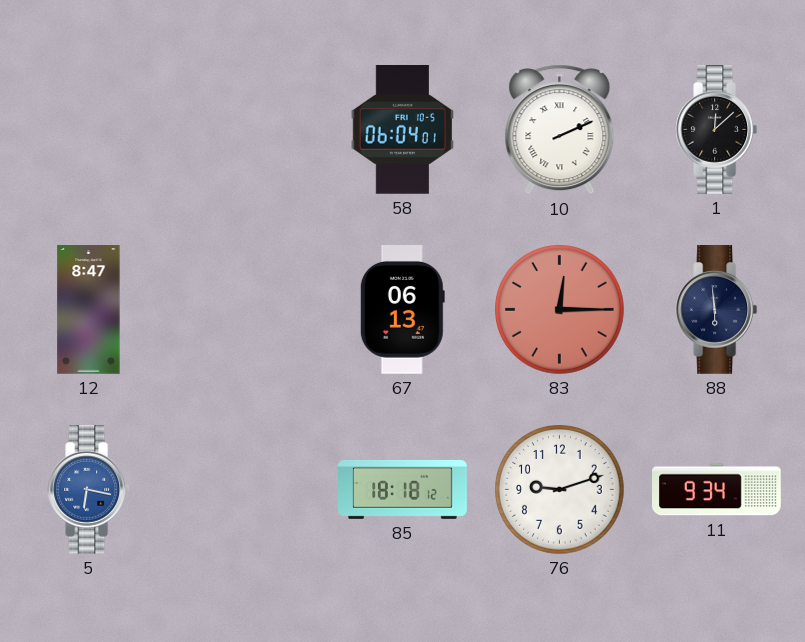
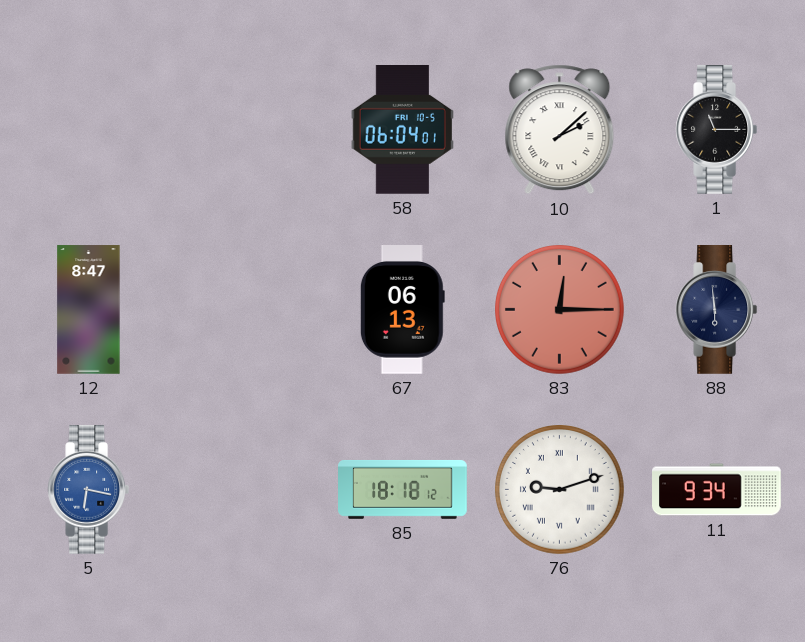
10: 2:11 -> 2:08 (560, 130)
1: 12:08 -> 11:15 (717, 130)
76 numerals: Arabic -> Roman (560, 490)
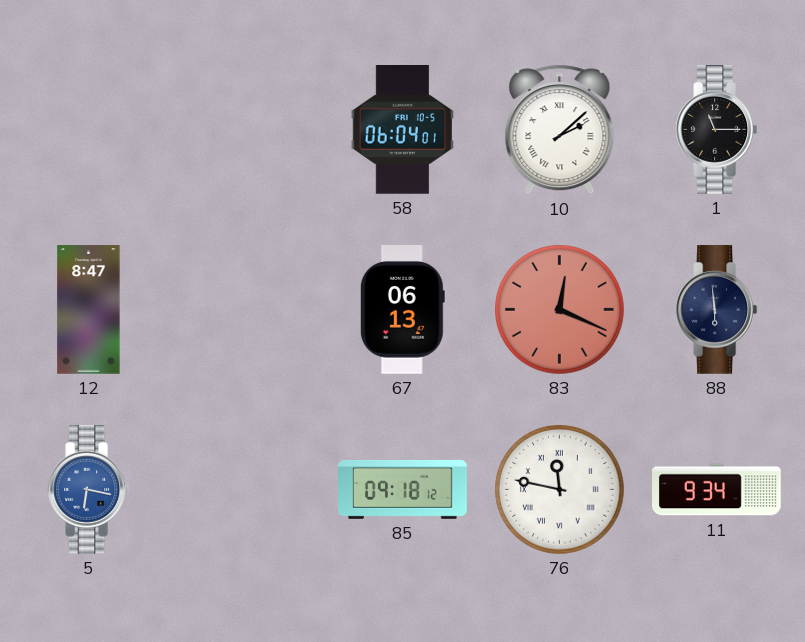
83: 12:15 -> 12:19 (560, 310)
85: 18:18 -> 09:18 (403, 490)
76: 9:12 -> 11:47 (560, 490)
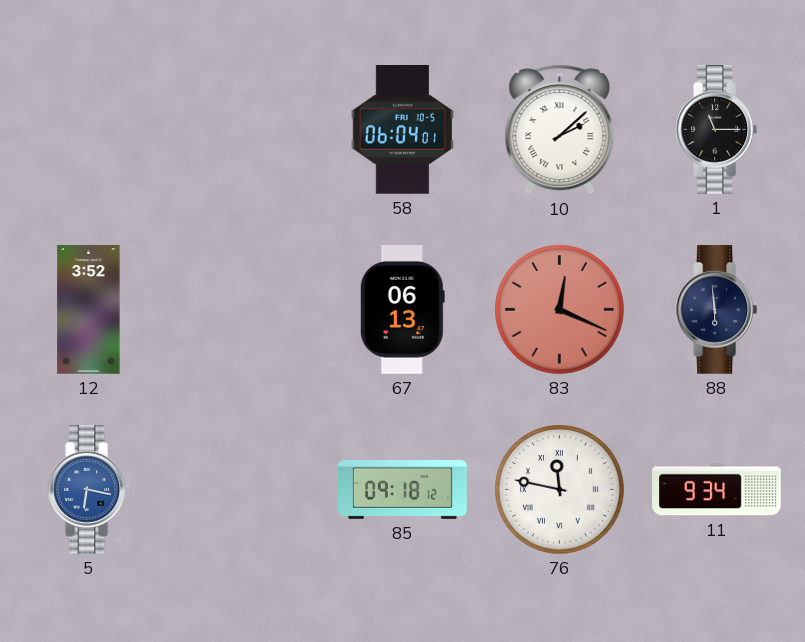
12: 8:47 -> 3:52 (89, 310)
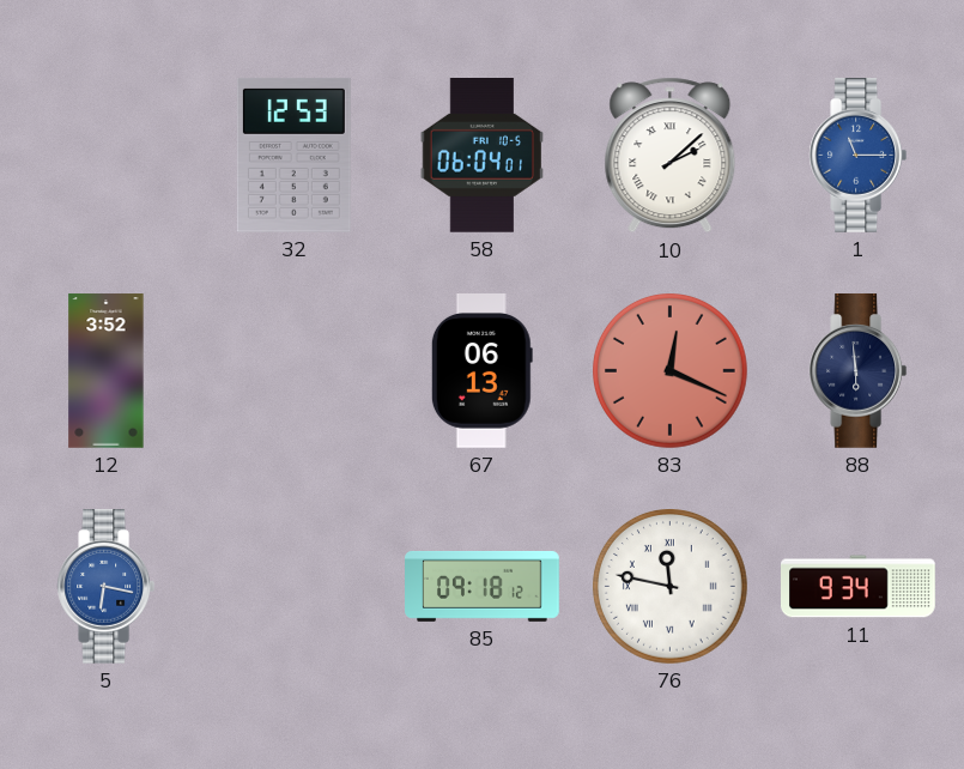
32: none -> 12:53 (293, 155)
1 dial: black -> blue (859, 156)
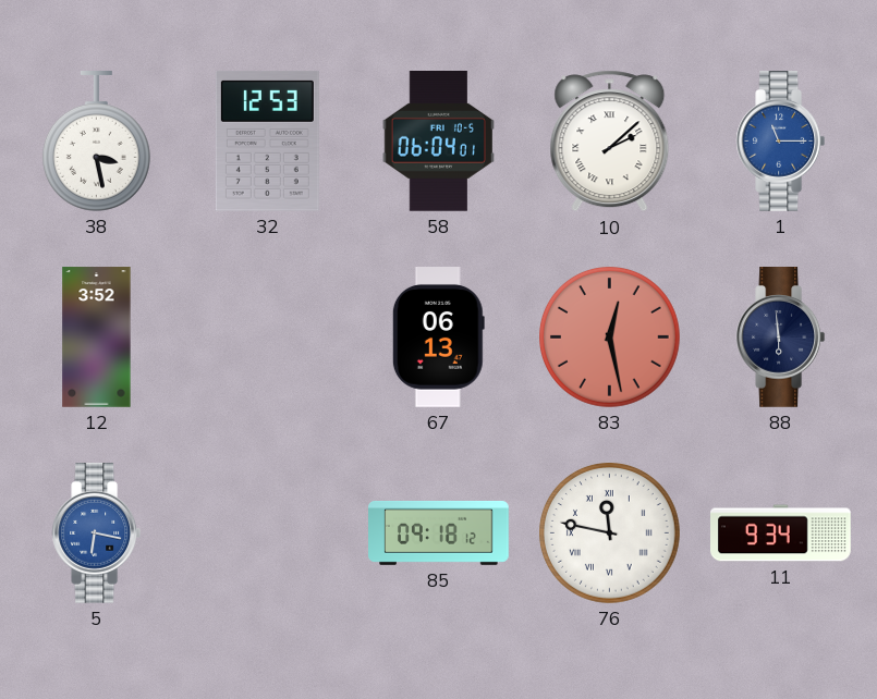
38: none -> 3:28 (96, 142)
83: 12:19 -> 12:28 (610, 338)
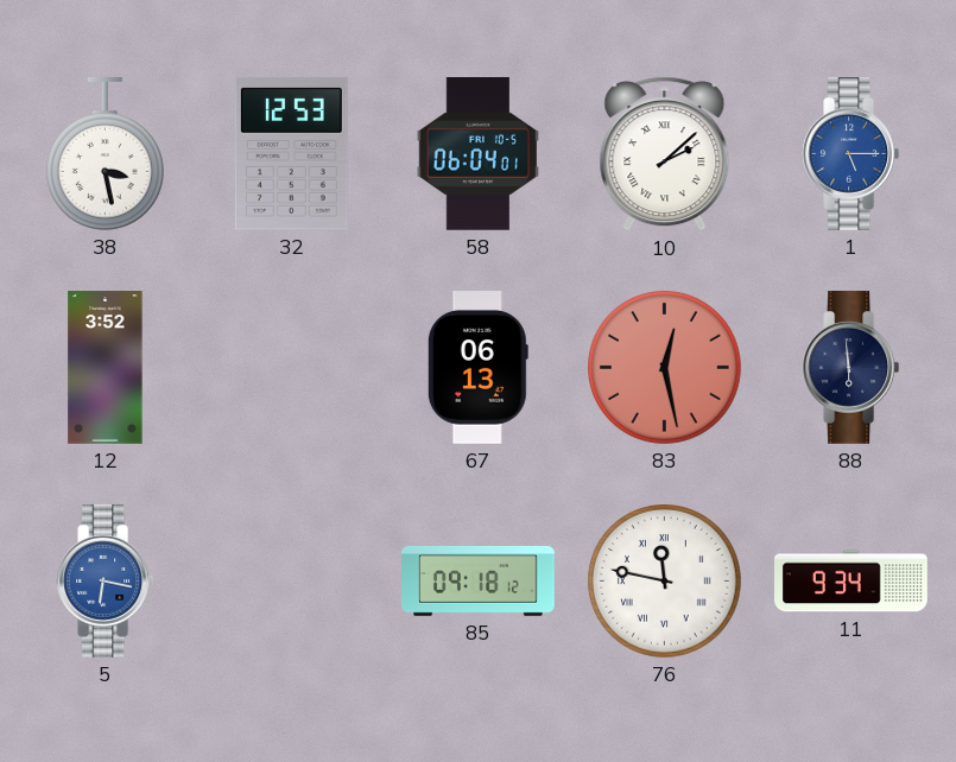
1: 11:15 -> 5:15 (851, 154)
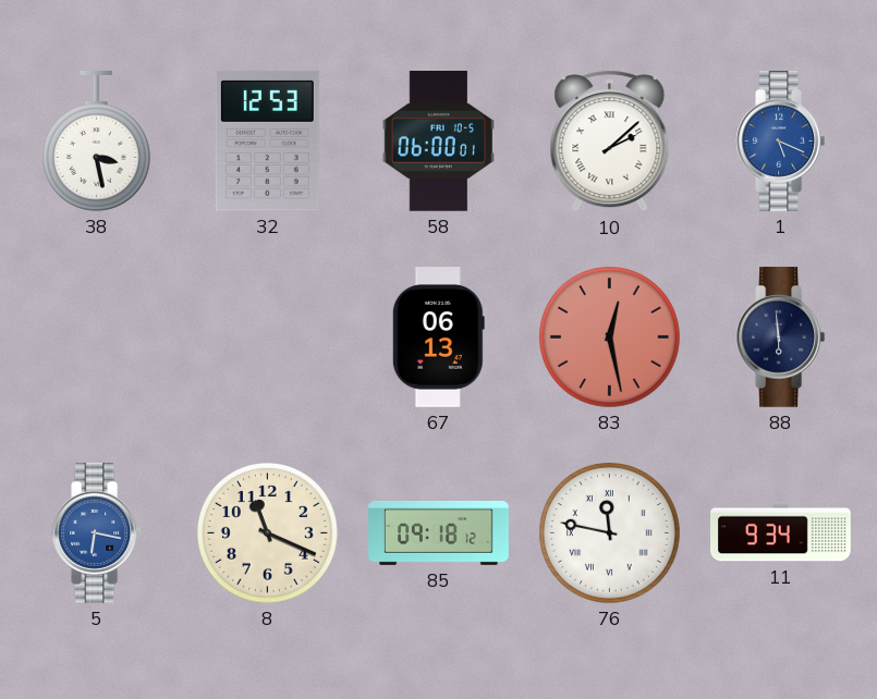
58: 06:04 -> 06:00 (438, 142)
1: 5:15 -> 5:19 (781, 142)
12: 3:52 -> none (106, 368)
8: none -> 11:19 (268, 534)
